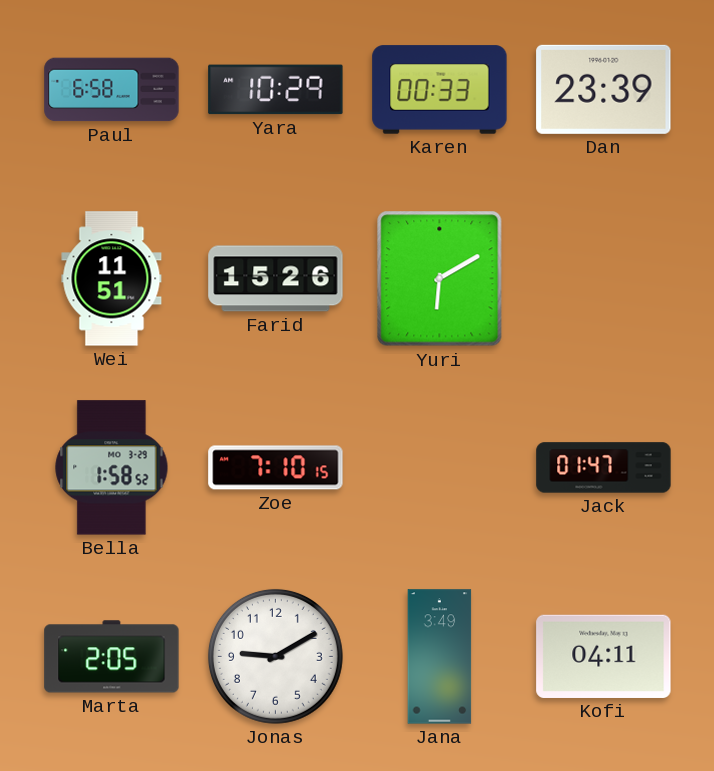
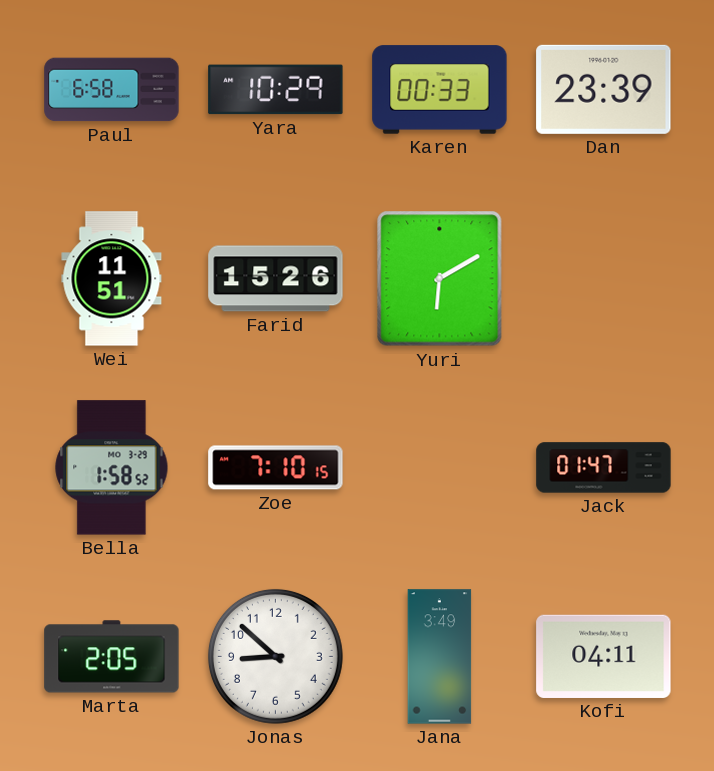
Jonas: 9:10 -> 8:52 (275, 656)
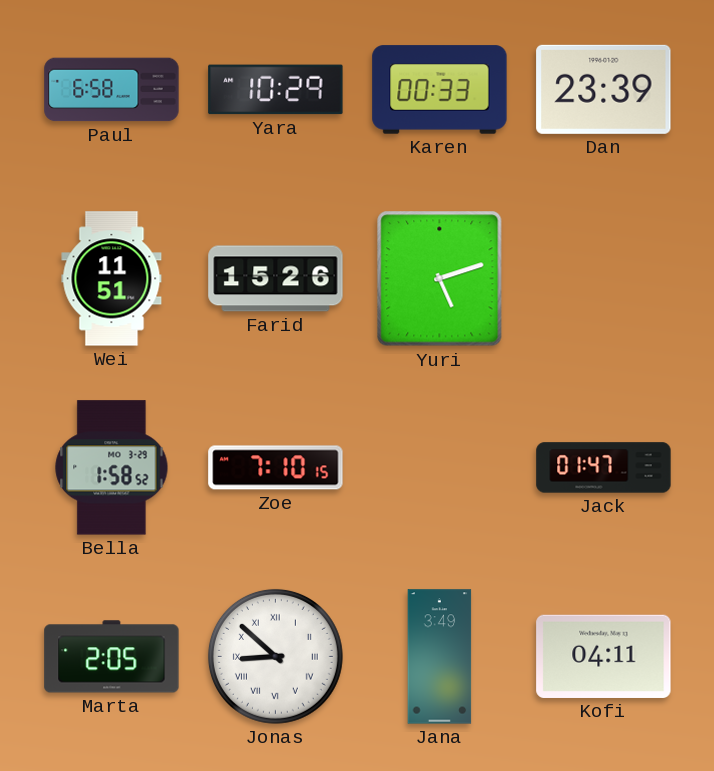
Yuri: 6:10 -> 5:12 (440, 279)
Jonas numerals: Arabic -> Roman (275, 656)
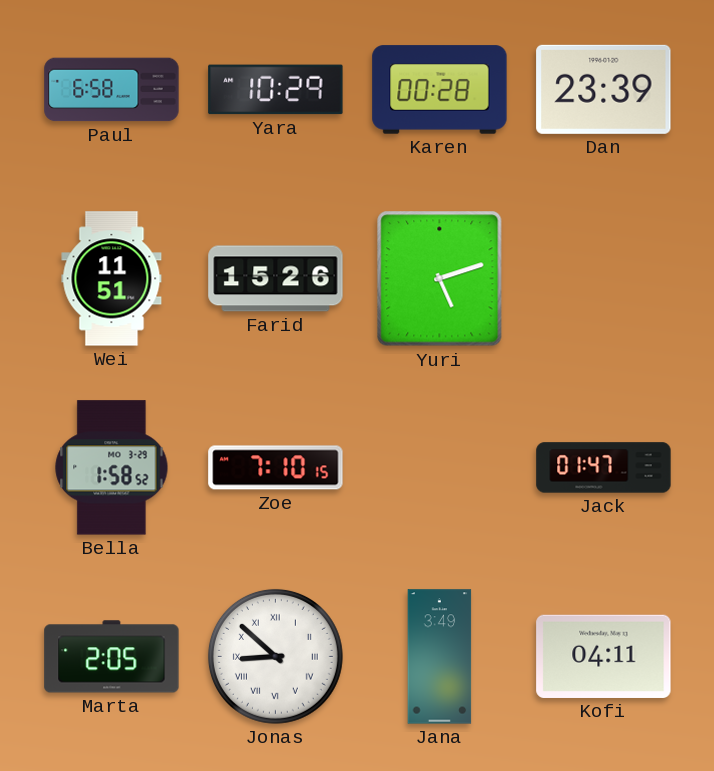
Karen: 00:33 -> 00:28 (440, 90)
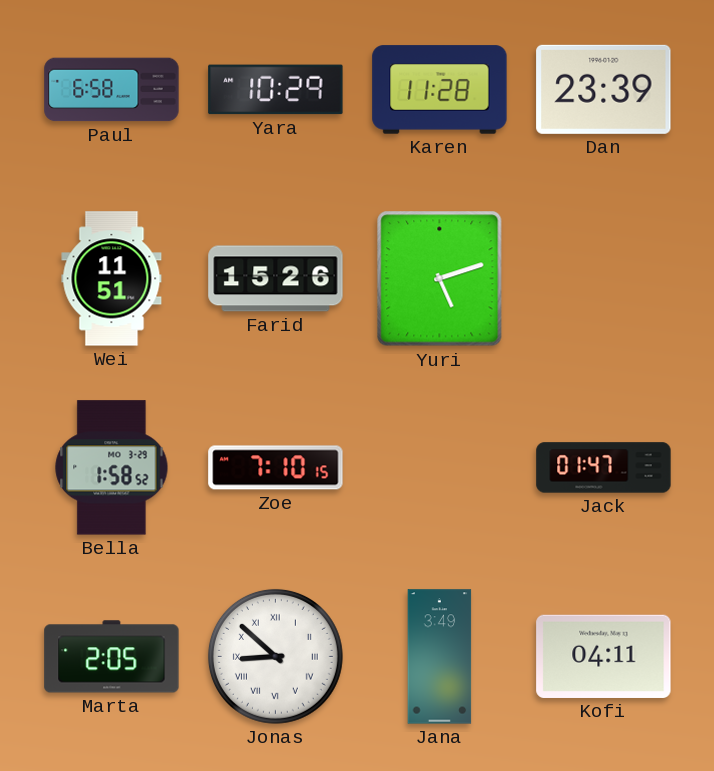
Karen: 00:28 -> 11:28 (440, 90)
